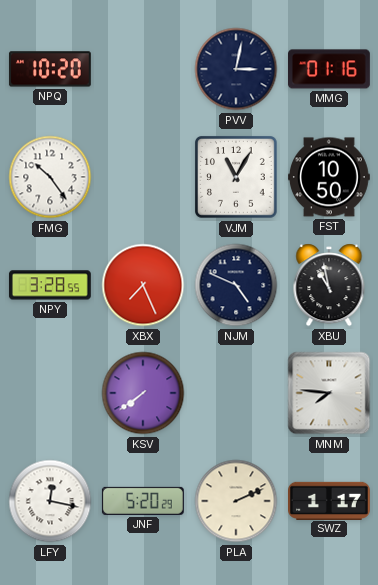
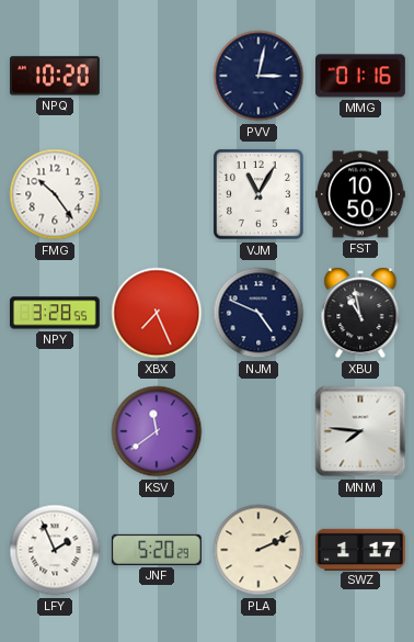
KSV: 7:39 -> 11:39 (157, 431)
LFY: 12:17 -> 1:56 (55, 550)
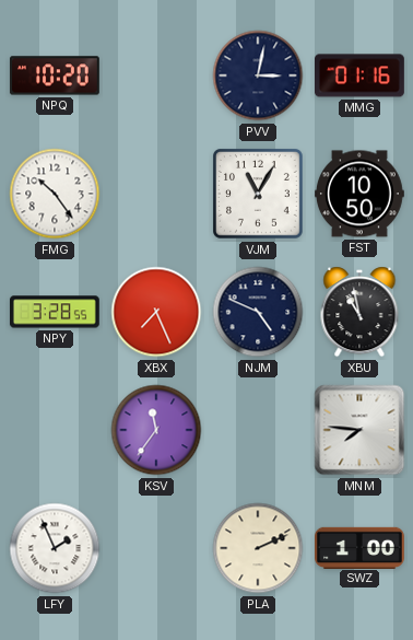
KSV: 11:39 -> 11:36 (156, 430)
JNF: 5:20 -> none (157, 550)
SWZ: 1:17 -> 1:00 (361, 547)
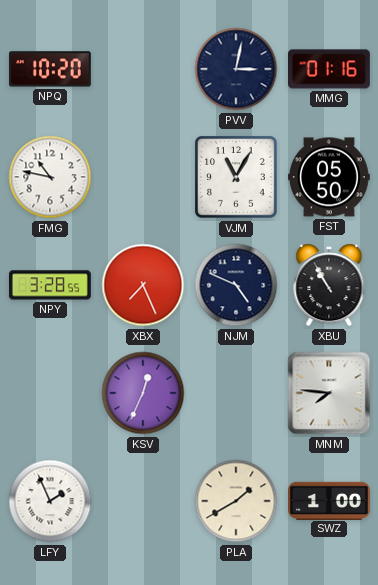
FMG: 10:24 -> 10:47 (50, 177)
FST: 10:50 -> 05:50 (330, 177)
XBU: 10:58 -> 10:55 (329, 285)
KSV: 11:36 -> 12:34 (143, 393)
PLA: 2:11 -> 1:40 (236, 501)
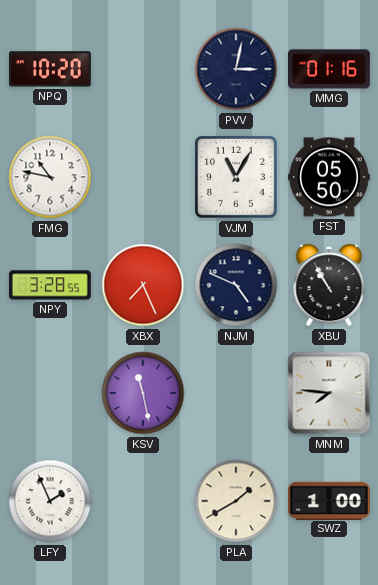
KSV: 12:34 -> 11:28 (143, 393)
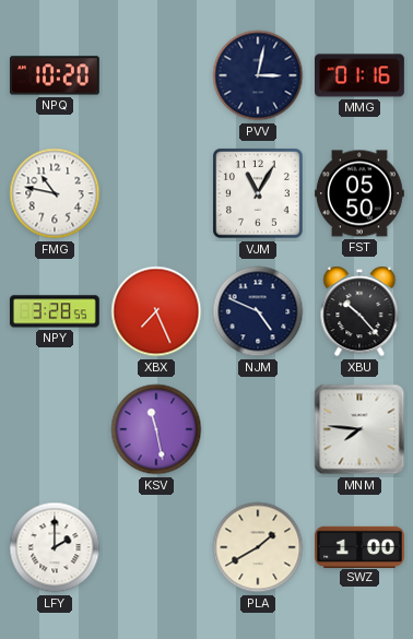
XBU: 10:55 -> 10:23 (359, 311)
LFY: 1:56 -> 2:00 (55, 547)
